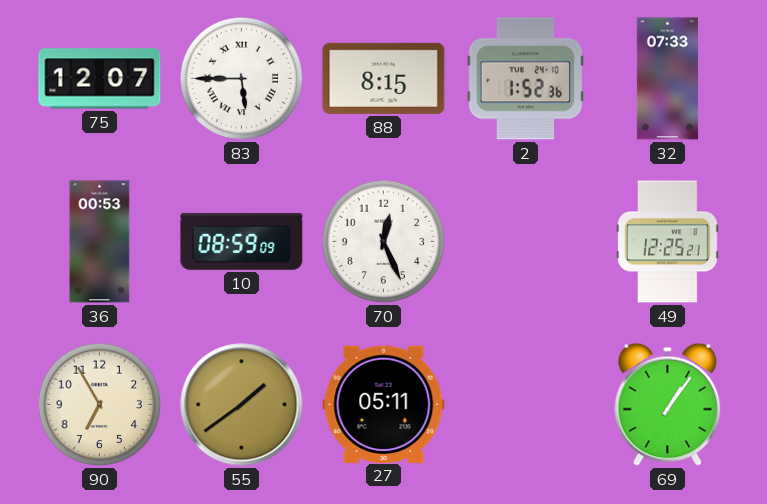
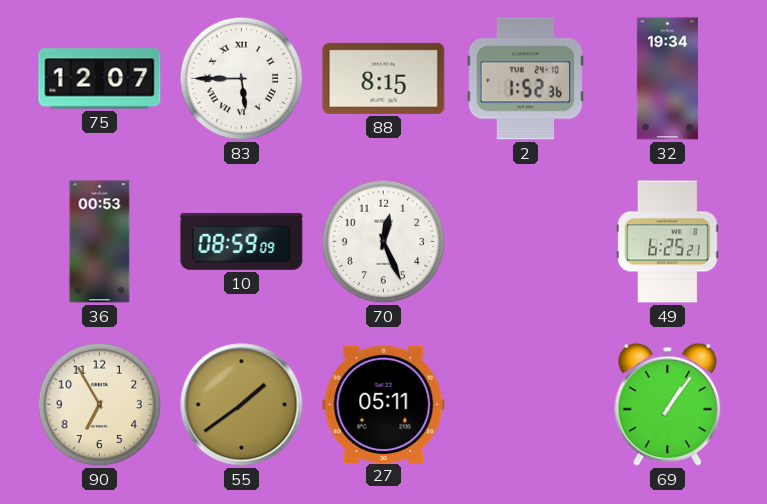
32: 07:33 -> 19:34 (667, 79)
49: 12:25 -> 6:25 (668, 242)
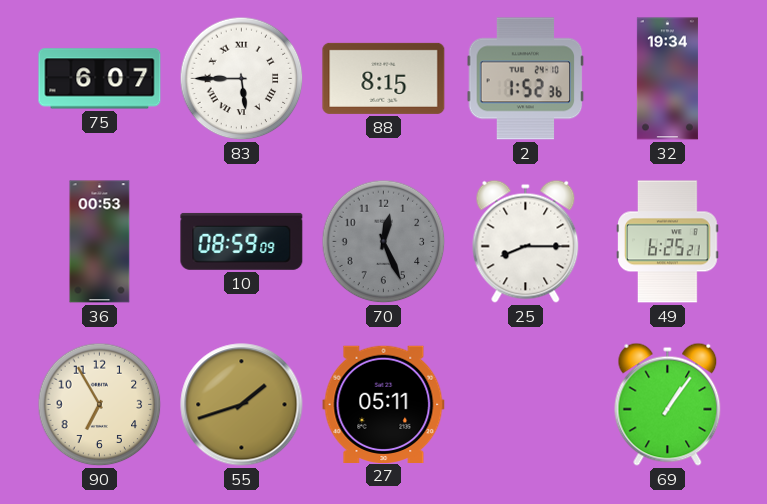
75: 12:07 -> 6:07 (100, 79)
70 dial: white -> grey (384, 242)
25: none -> 8:15 (526, 241)
55: 1:39 -> 1:42 (242, 405)
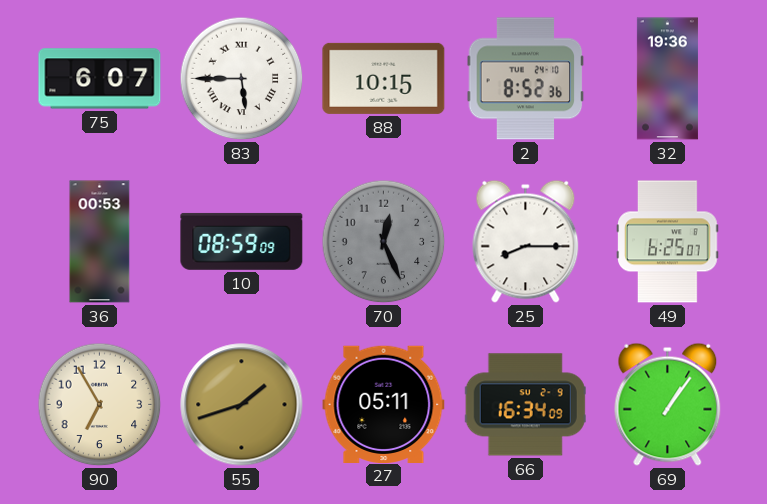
88: 8:15 -> 10:15 (384, 78)
2: 1:52 -> 8:52 (526, 79)
32: 19:34 -> 19:36 (667, 79)
49: 6:25:21 -> 6:25:07 (668, 242)
66: none -> 16:34 (525, 405)
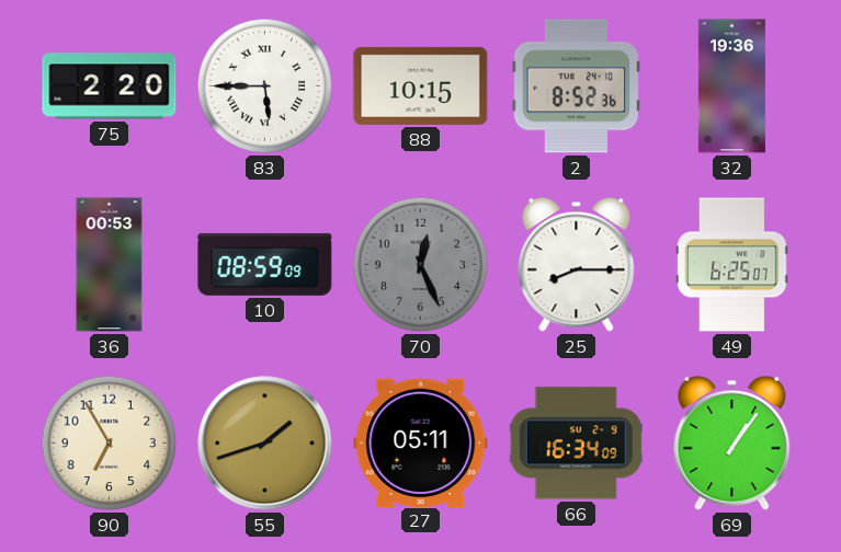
75: 6:07 -> 2:20 (110, 87)
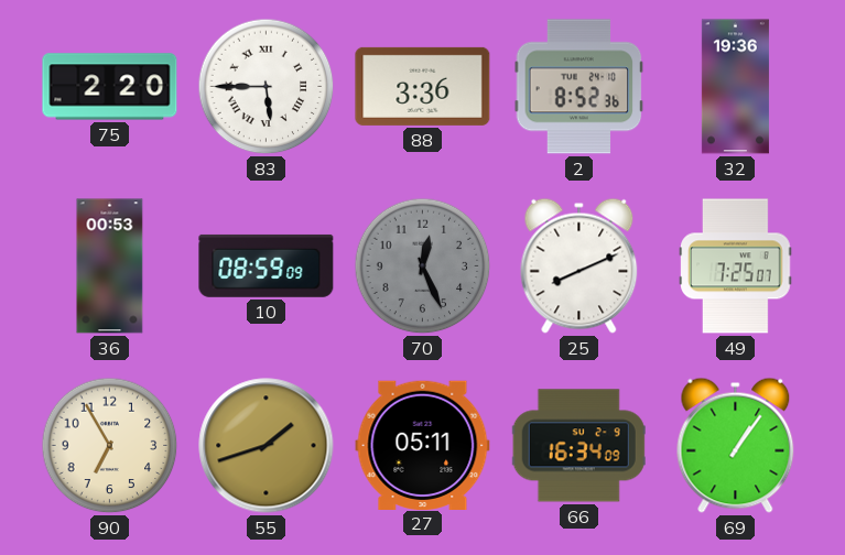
88: 10:15 -> 3:36 (423, 86)
25: 8:15 -> 8:11 (579, 265)
49: 6:25 -> 7:25 (736, 266)
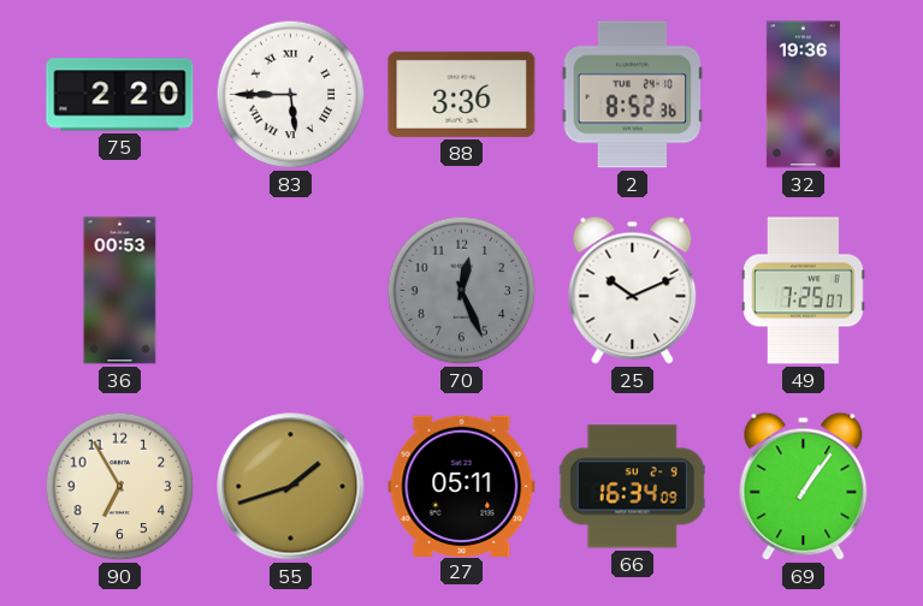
10: 08:59 -> none (267, 265)
25: 8:11 -> 10:11 (633, 290)
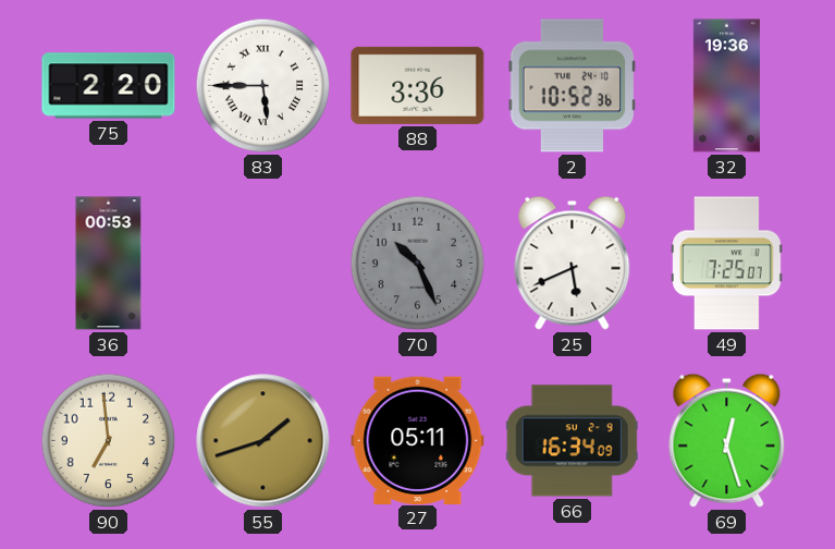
2: 8:52 -> 10:52 (573, 86)
70: 12:26 -> 10:26 (418, 264)
25: 10:11 -> 5:41 (573, 263)
90: 6:55 -> 6:59 (109, 441)
69: 1:06 -> 12:27 (727, 440)
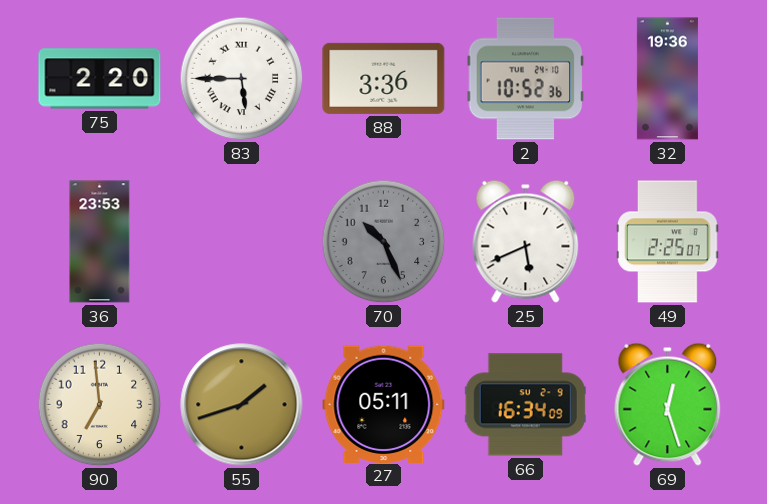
36: 00:53 -> 23:53 (100, 242)
49: 7:25 -> 2:25 (668, 242)
